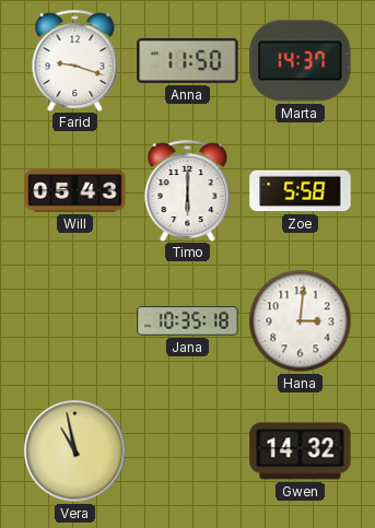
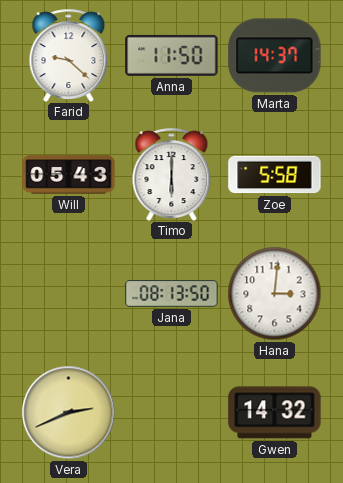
Farid: 9:18 -> 9:22 (69, 55)
Jana: 10:35 -> 08:13 (172, 294)
Vera: 10:58 -> 2:41 (69, 413)
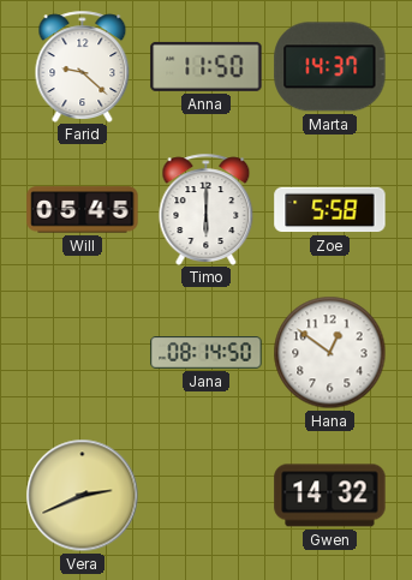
Will: 05:43 -> 05:45 (83, 210)
Jana: 08:13 -> 08:14 (207, 353)
Hana: 3:01 -> 12:51 (330, 353)
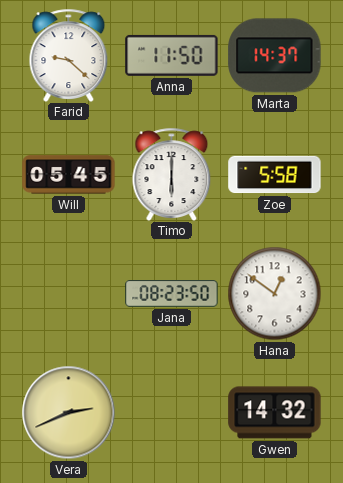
Jana: 08:14 -> 08:23 (172, 294)
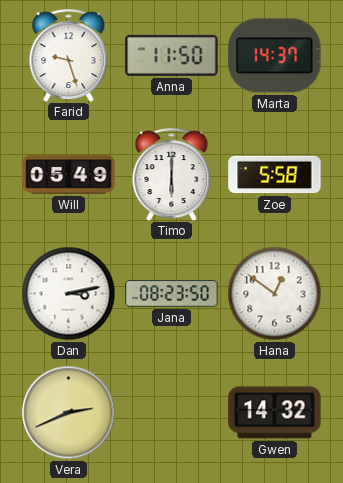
Farid: 9:22 -> 9:27 (69, 55)
Will: 05:45 -> 05:49 (69, 175)
Dan: none -> 3:13 (69, 294)
